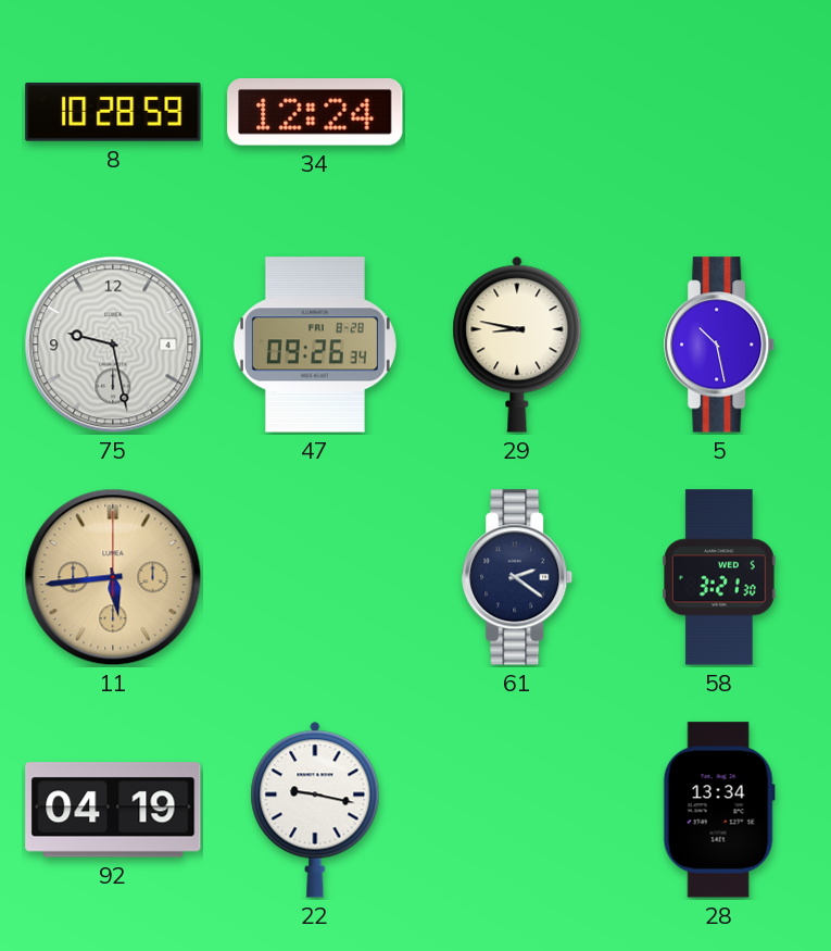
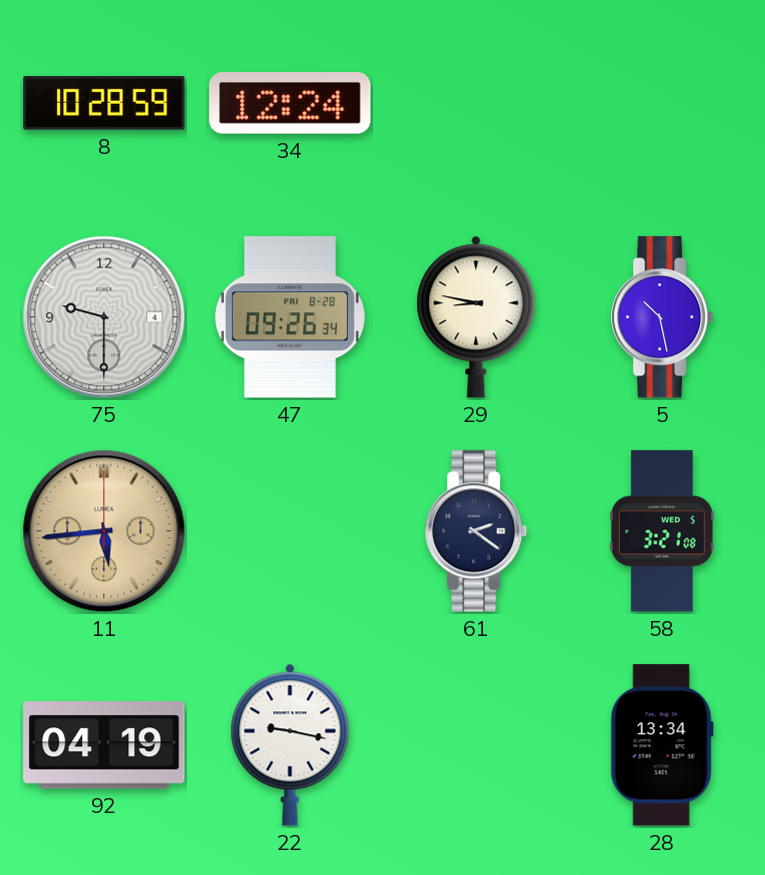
75: 9:28 -> 9:30 (104, 317)
58: 3:21:30 -> 3:21:08 (662, 531)
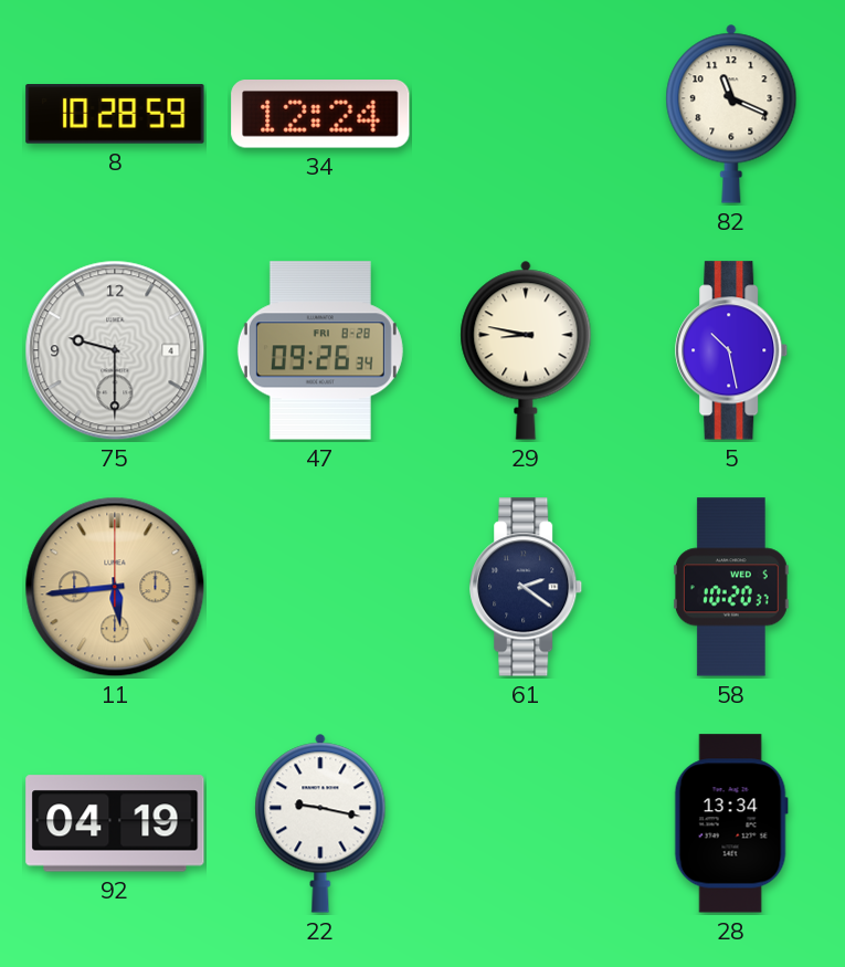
82: none -> 11:19 (731, 114)
58: 3:21 -> 10:20 (731, 587)
